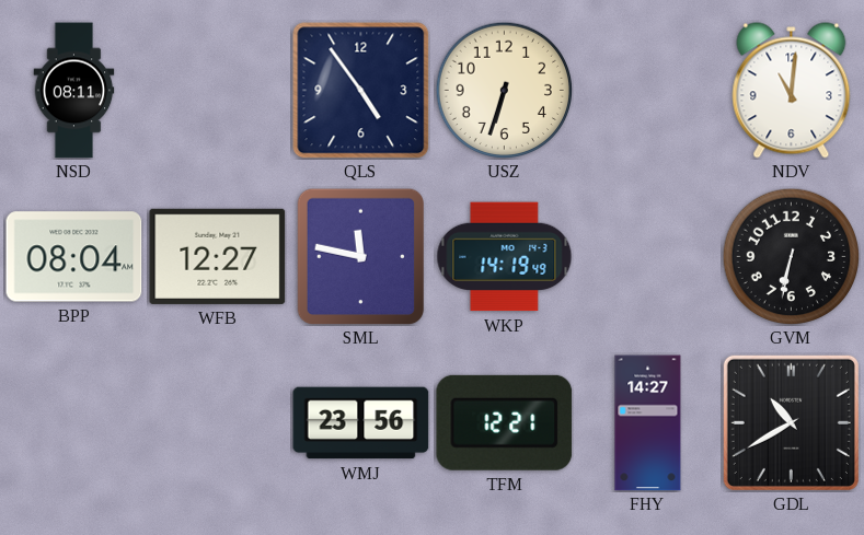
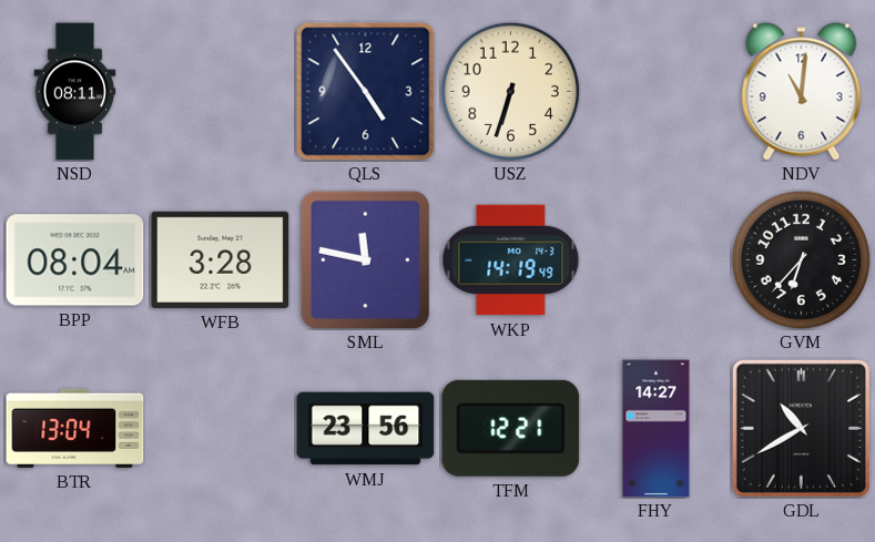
WFB: 12:27 -> 3:28 (221, 259)
GVM: 6:32 -> 6:37 (801, 259)
BTR: none -> 13:04 (75, 428)
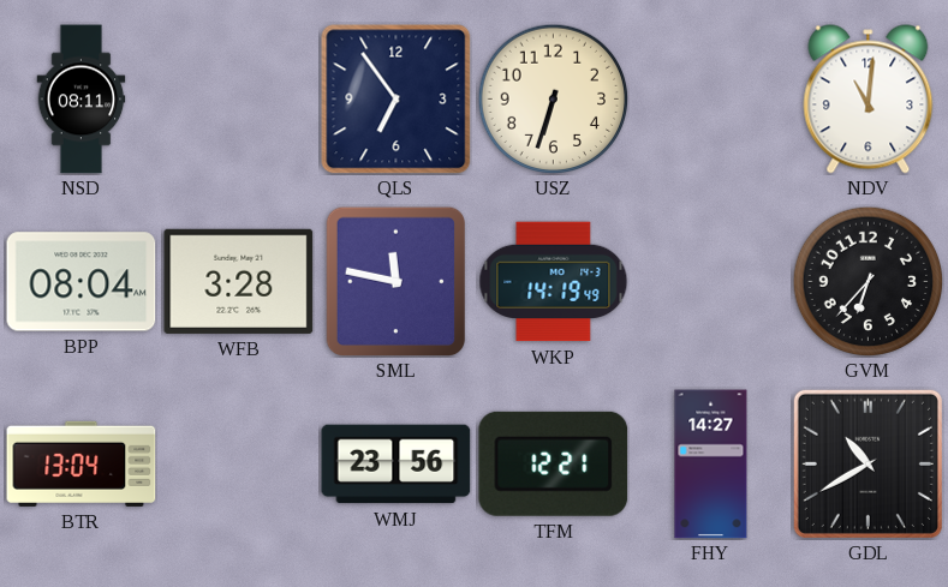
QLS: 4:54 -> 6:54 (397, 100)
